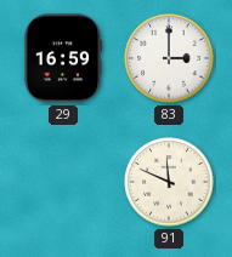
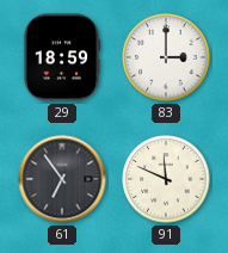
29: 16:59 -> 18:59 (62, 57)
61: none -> 6:54 (62, 179)
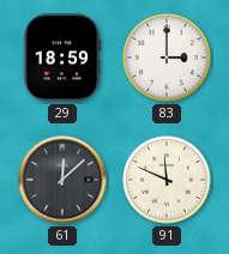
61: 6:54 -> 12:08 (62, 180)
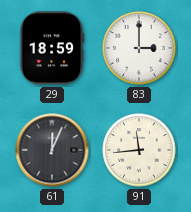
61: 12:08 -> 12:04 (52, 150)
91: 11:49 -> 11:44 (139, 150)
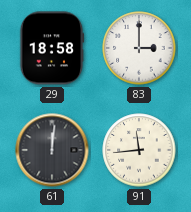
29: 18:59 -> 18:58 (52, 48)
61: 12:04 -> 12:01 (52, 150)
